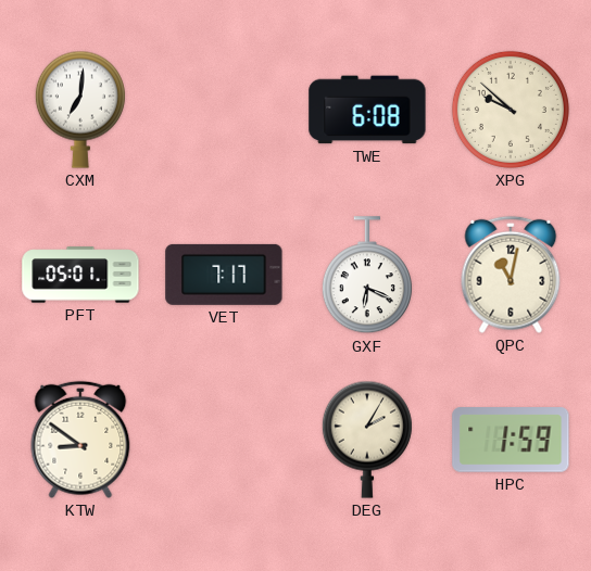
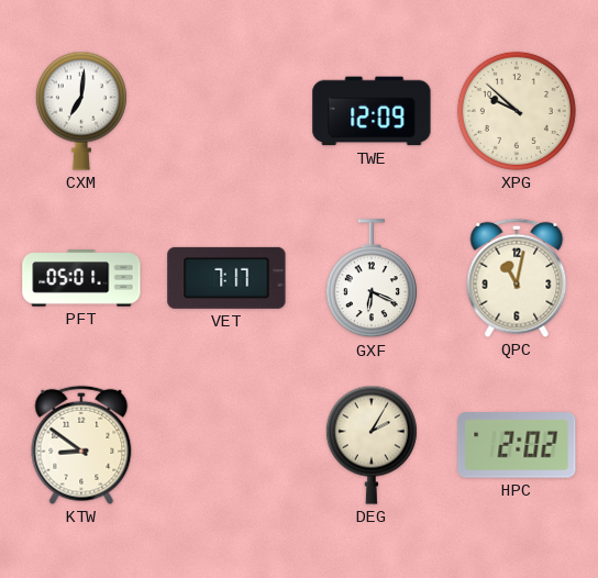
TWE: 6:08 -> 12:09 (372, 111)
HPC: 1:59 -> 2:02 (517, 445)
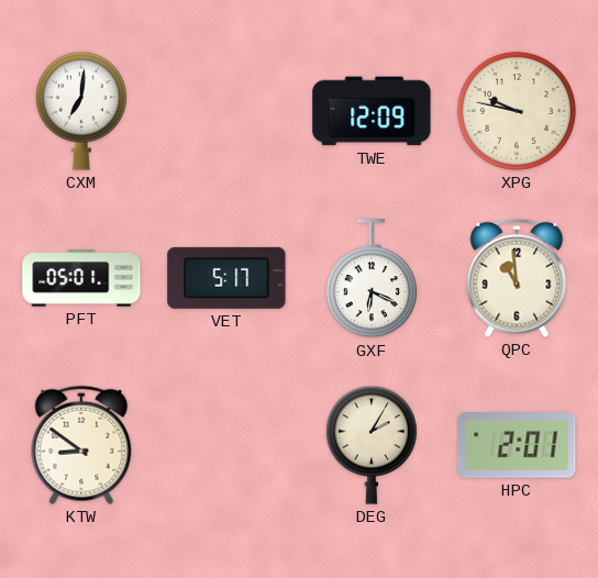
XPG: 9:52 -> 9:47 (517, 111)
VET: 7:17 -> 5:17 (226, 278)
QPC: 11:02 -> 10:59 (517, 278)
HPC: 2:02 -> 2:01 (517, 445)
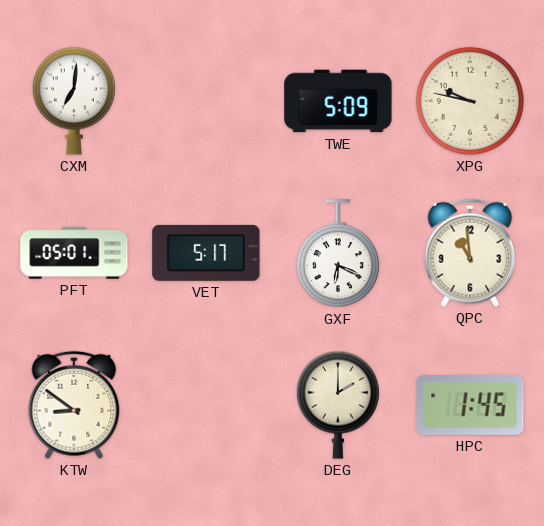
TWE: 12:09 -> 5:09 (338, 101)
DEG: 2:05 -> 2:00 (338, 405)
HPC: 2:01 -> 1:45 (470, 405)
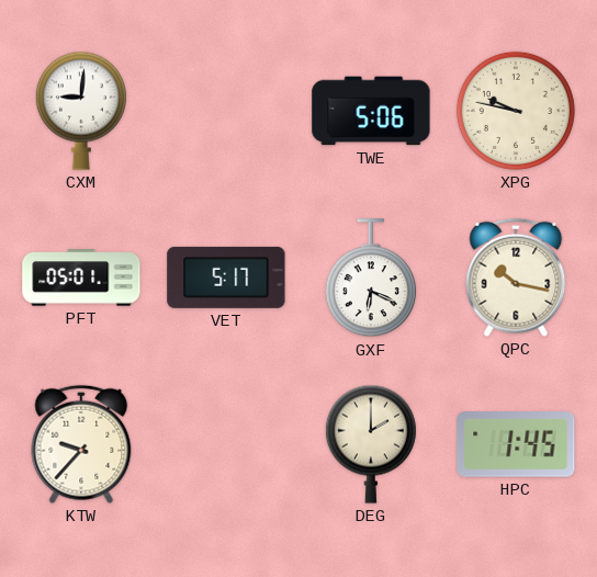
CXM: 7:01 -> 9:01 (81, 111)
TWE: 5:09 -> 5:06 (371, 111)
QPC: 10:59 -> 10:17 (516, 278)
KTW: 8:51 -> 9:37 (81, 444)
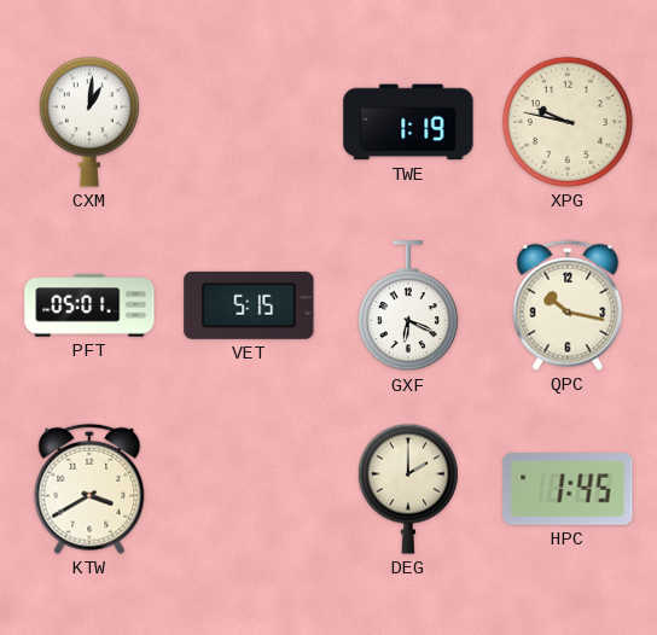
CXM: 9:01 -> 1:01 (89, 122)
TWE: 5:06 -> 1:19 (408, 122)
VET: 5:17 -> 5:15 (249, 305)
KTW: 9:37 -> 3:40 (89, 489)
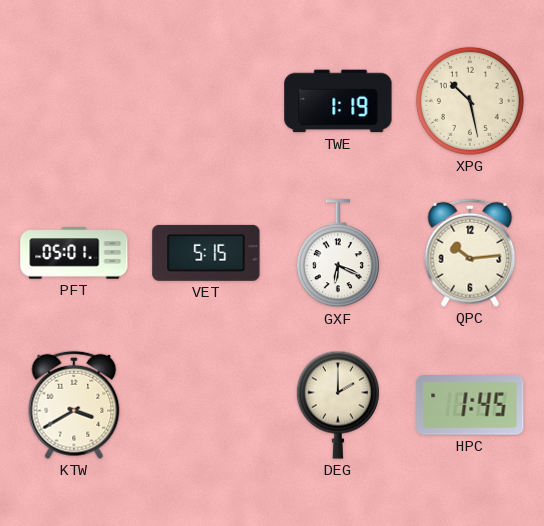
CXM: 1:01 -> none (89, 122)
XPG: 9:47 -> 10:28 (470, 101)
QPC: 10:17 -> 10:14 (470, 253)
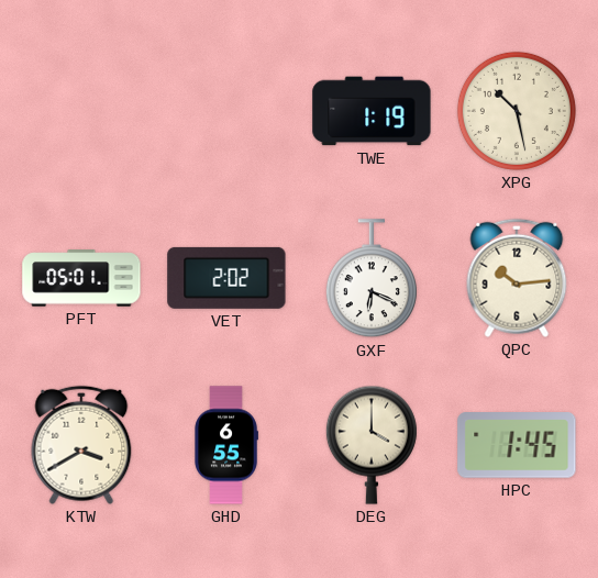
VET: 5:15 -> 2:02 (226, 278)
GHD: none -> 6:55 (226, 445)
DEG: 2:00 -> 4:00 (372, 445)
